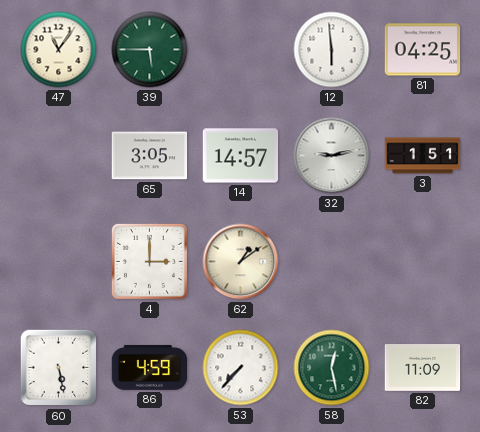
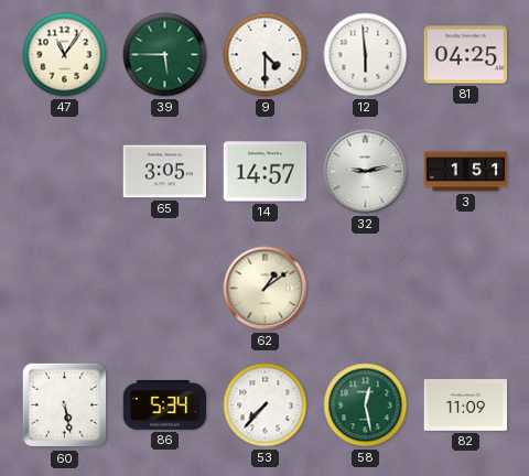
9: none -> 4:30 (266, 55)
4: 3:00 -> none (149, 261)
86: 4:59 -> 5:34 (165, 404)
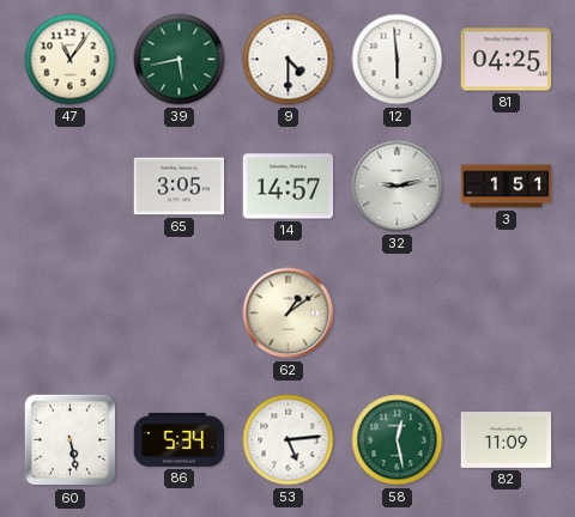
39: 5:45 -> 5:43 (180, 60)
53: 7:37 -> 5:14 (289, 440)
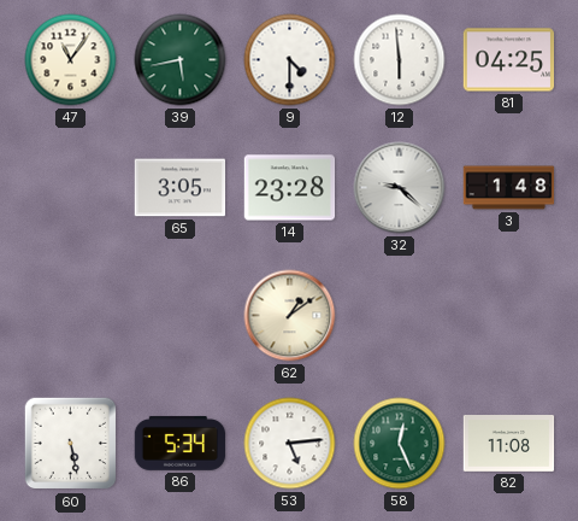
14: 14:57 -> 23:28 (290, 188)
32: 9:13 -> 9:22 (400, 188)
3: 1:51 -> 1:48 (509, 188)
58: 12:28 -> 12:26 (400, 444)
82: 11:09 -> 11:08 (509, 444)
